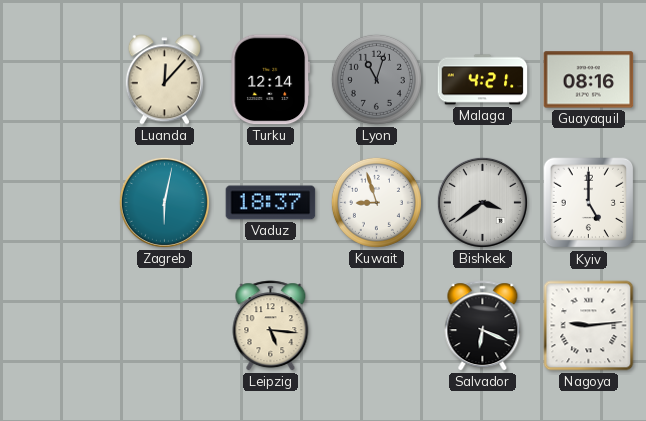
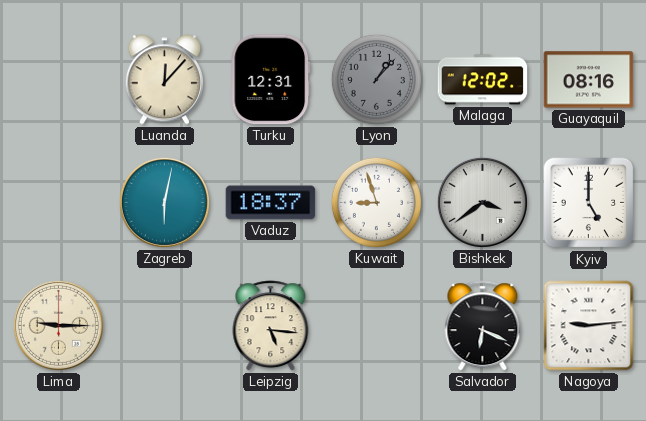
Turku: 12:14 -> 12:31 (271, 80)
Lyon: 11:03 -> 1:07 (376, 79)
Malaga: 4:21 -> 12:02 (483, 80)
Lima: none -> 9:15 (58, 325)
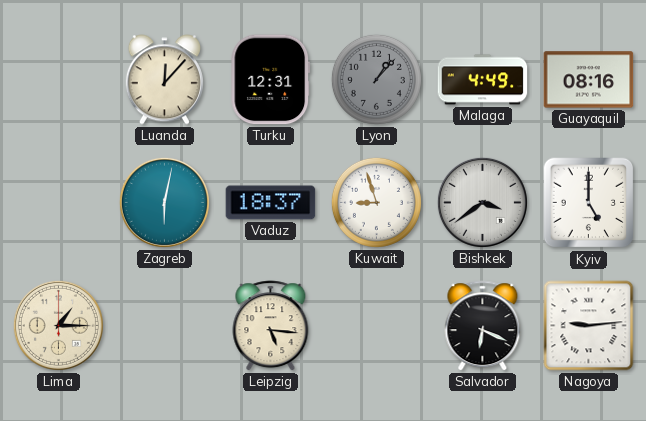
Malaga: 12:02 -> 4:49 (483, 80)
Lima: 9:15 -> 1:15 (58, 325)
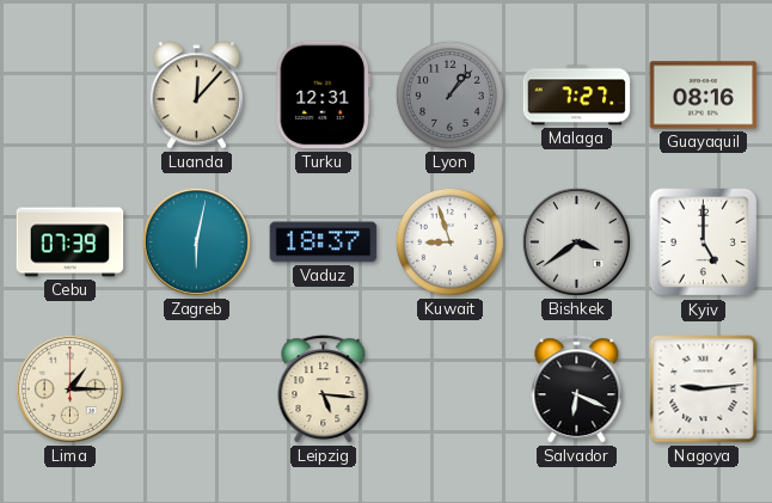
Malaga: 4:49 -> 7:27 (577, 96)
Cebu: none -> 07:39 (71, 243)
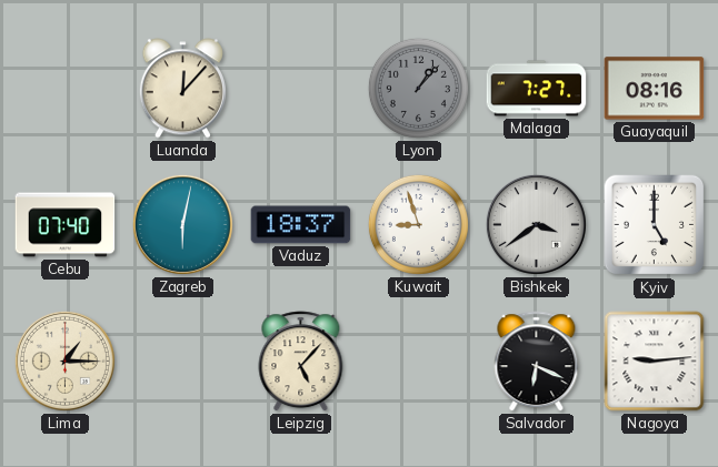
Turku: 12:31 -> none (324, 96)
Cebu: 07:39 -> 07:40 (66, 225)
Leipzig: 5:16 -> 5:07 (301, 362)
